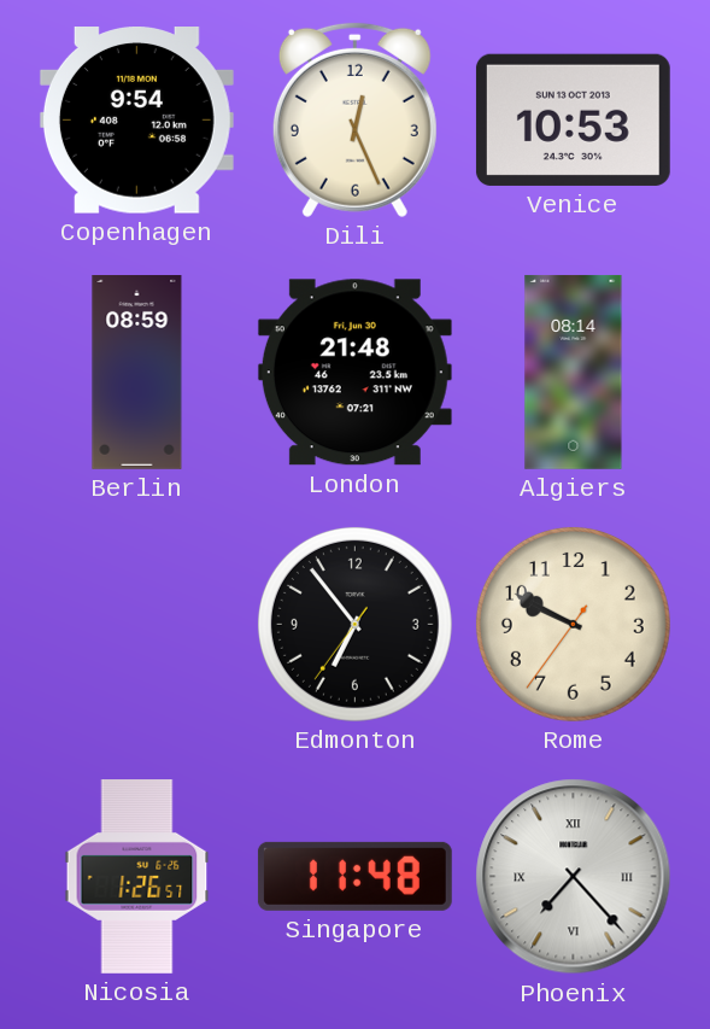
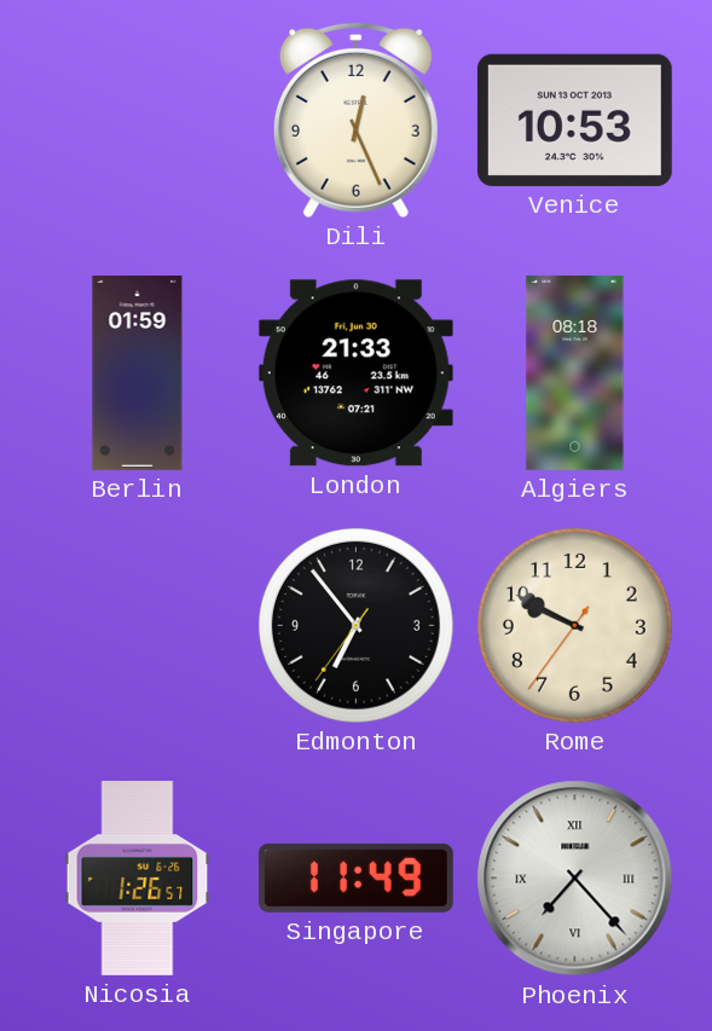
Copenhagen: 9:54 -> none (136, 121)
Berlin: 08:59 -> 01:59 (138, 373)
London: 21:48 -> 21:33 (355, 373)
Algiers: 08:14 -> 08:18 (575, 372)
Singapore: 11:48 -> 11:49 (355, 877)
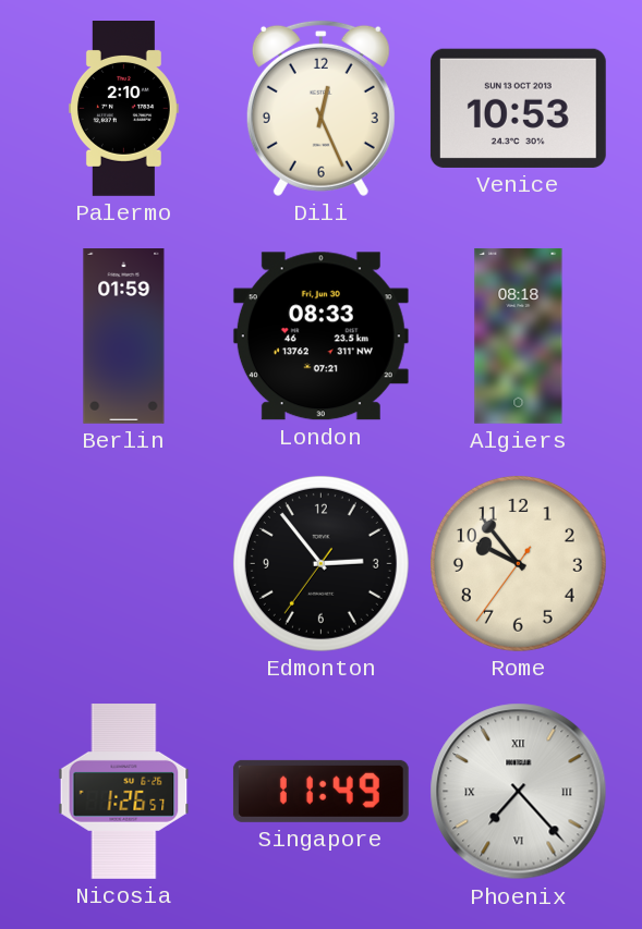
Palermo: none -> 2:10 (123, 109)
London: 21:33 -> 08:33 (320, 337)
Edmonton: 6:53 -> 2:53 (320, 563)
Rome: 9:49 -> 9:53 (518, 563)
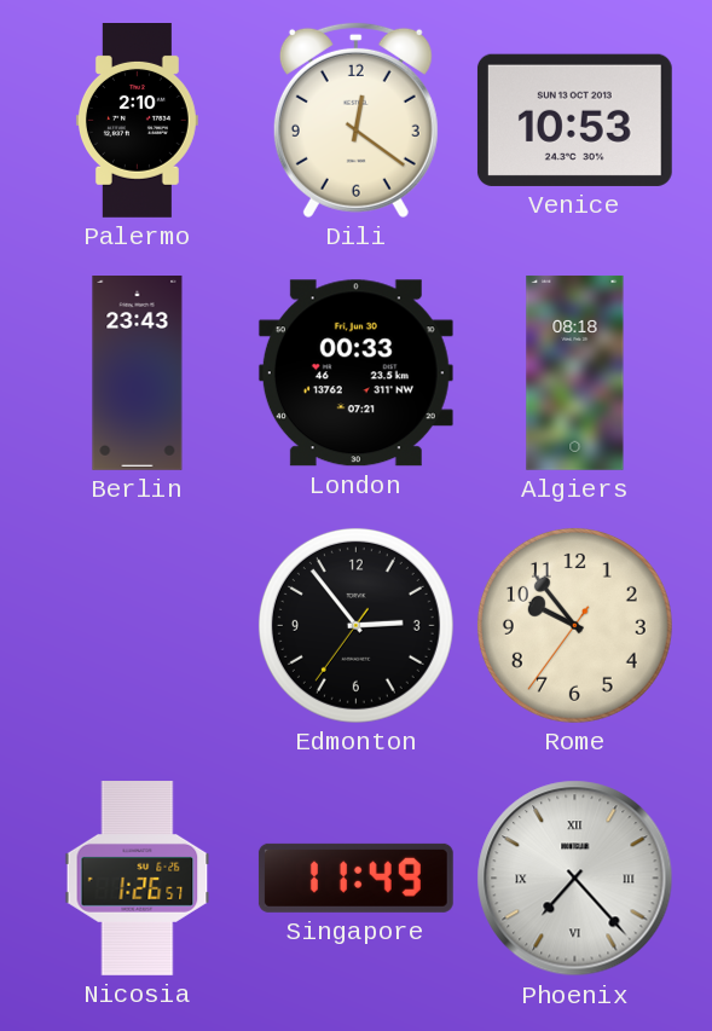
Dili: 12:26 -> 12:21 (355, 120)
Berlin: 01:59 -> 23:43 (138, 373)
London: 08:33 -> 00:33 (355, 373)
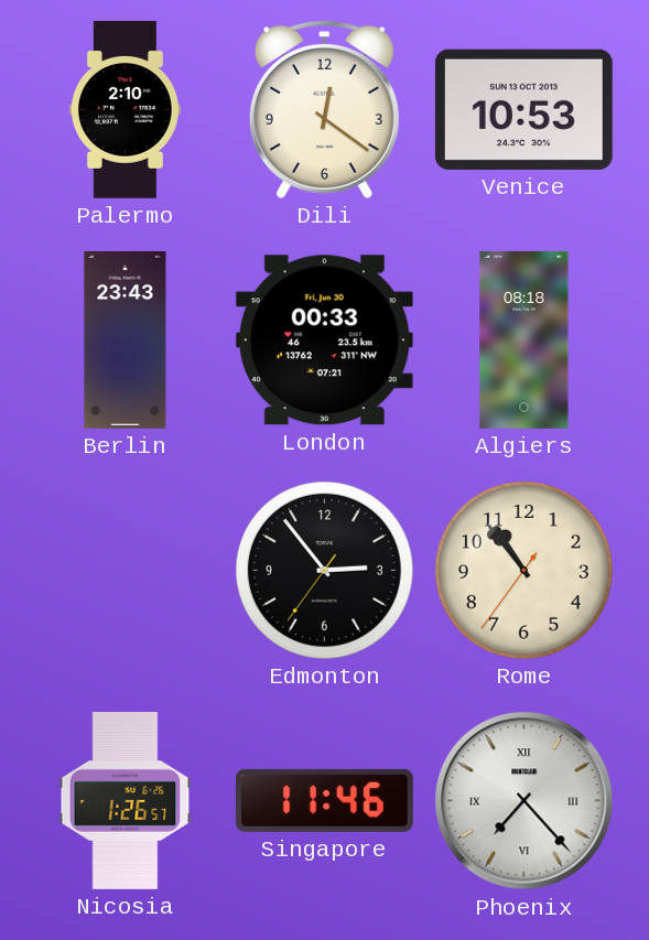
Rome: 9:53 -> 10:53 (523, 570)
Singapore: 11:49 -> 11:46 (324, 800)
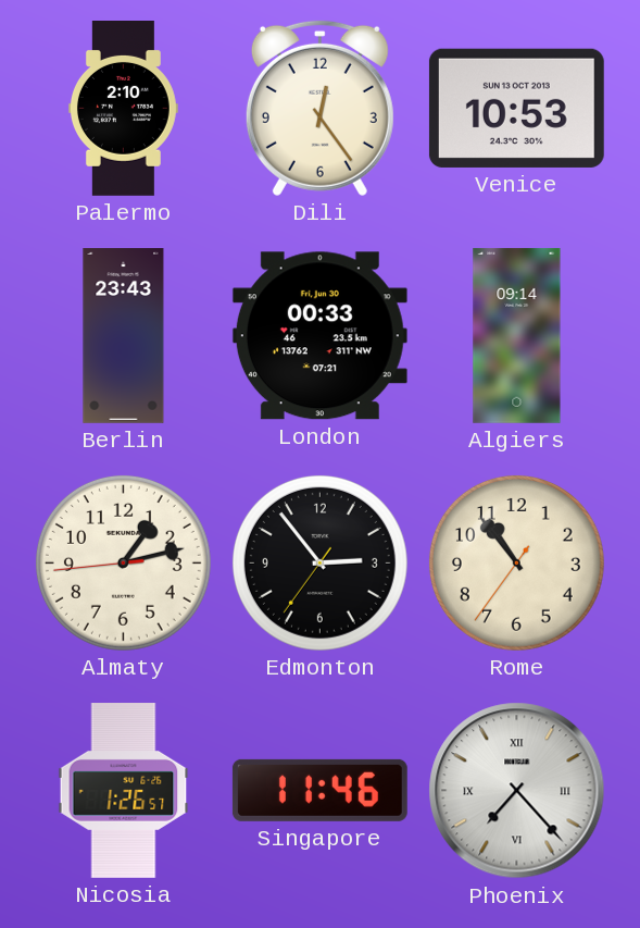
Dili: 12:21 -> 12:24 (319, 108)
Algiers: 08:18 -> 09:14 (517, 335)
Almaty: none -> 1:12 (123, 562)
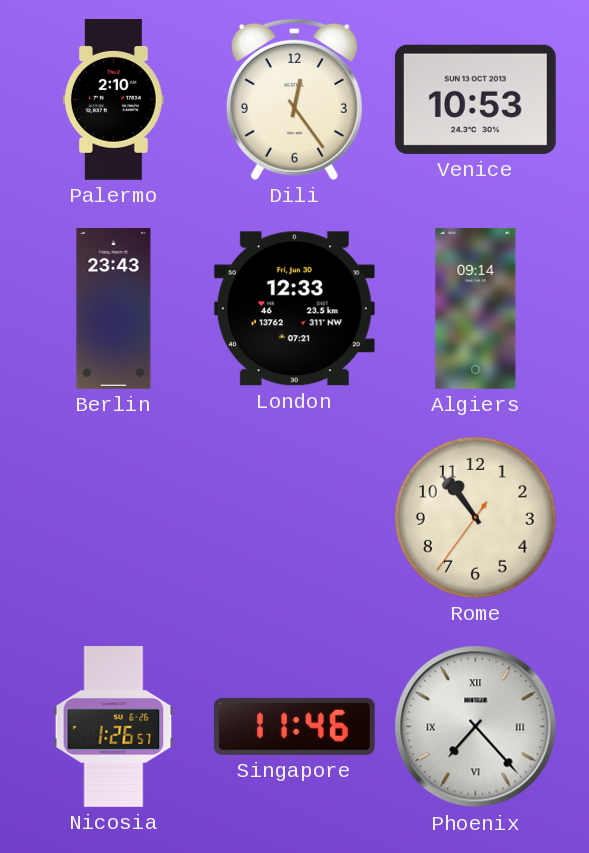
London: 00:33 -> 12:33 (294, 309)
Almaty: 1:12 -> none (123, 562)
Edmonton: 2:53 -> none (319, 562)
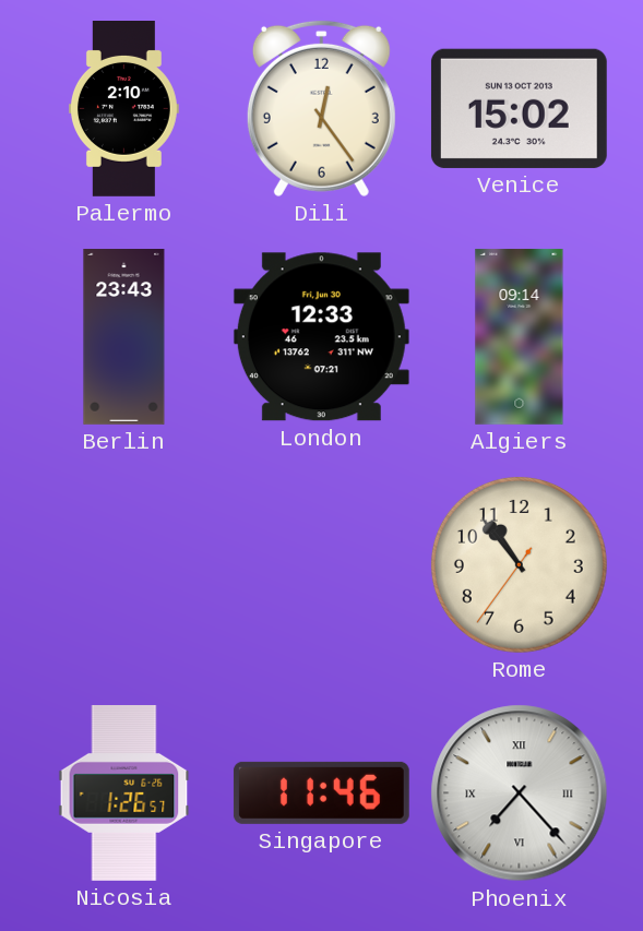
Venice: 10:53 -> 15:02 (519, 108)
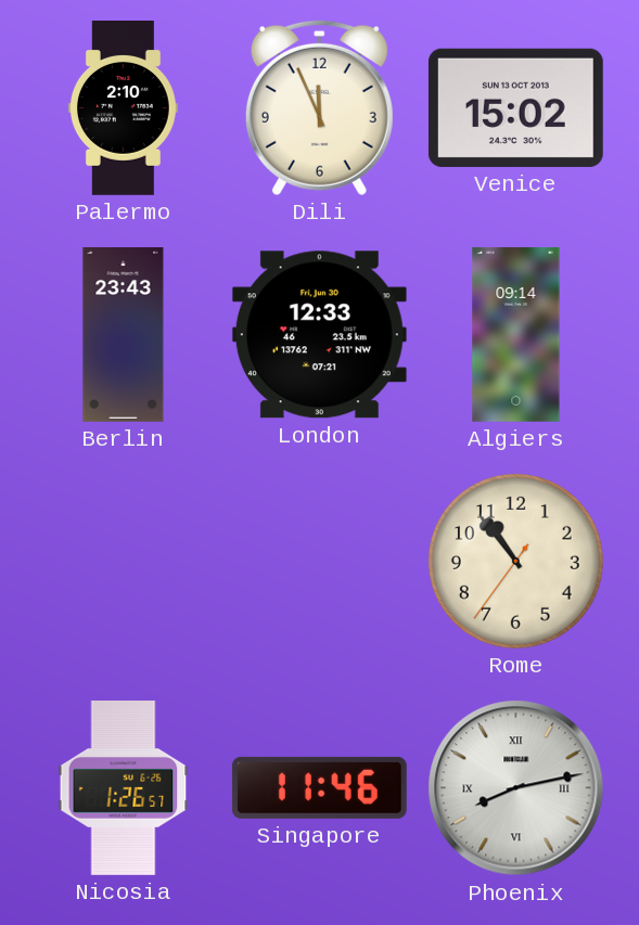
Dili: 12:24 -> 11:56 (319, 107)
Phoenix: 7:23 -> 8:13 (516, 788)
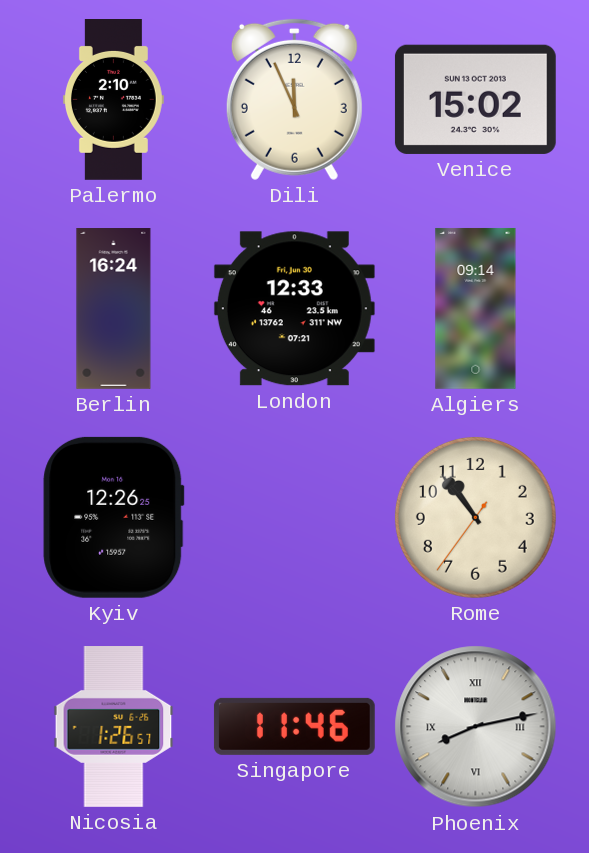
Berlin: 23:43 -> 16:24 (114, 309)
Kyiv: none -> 12:26 (114, 517)
